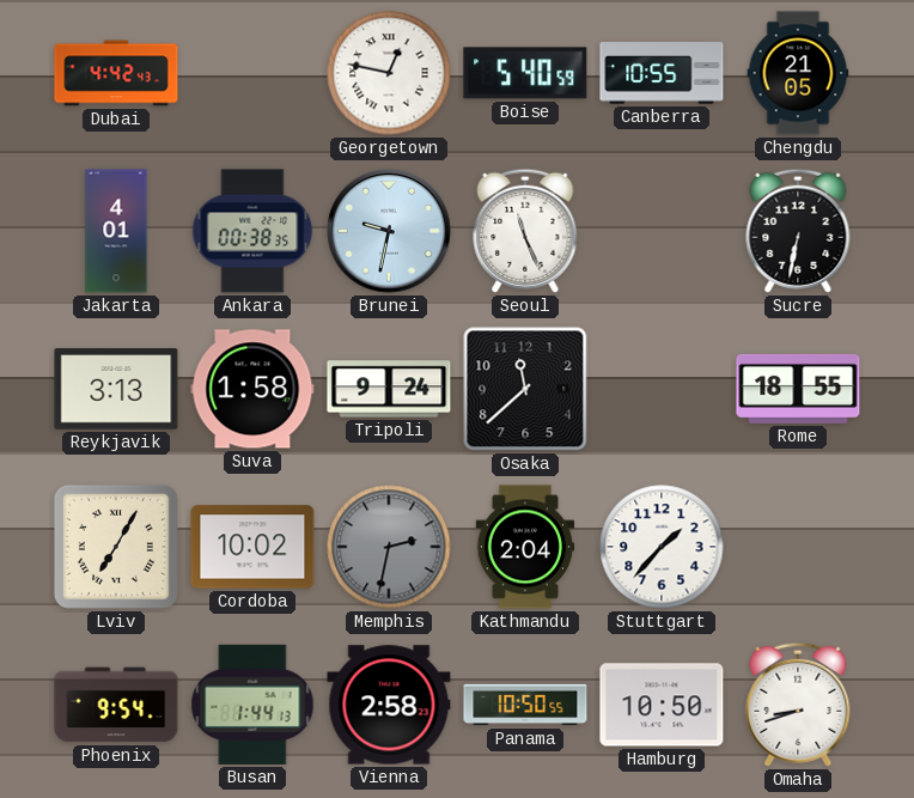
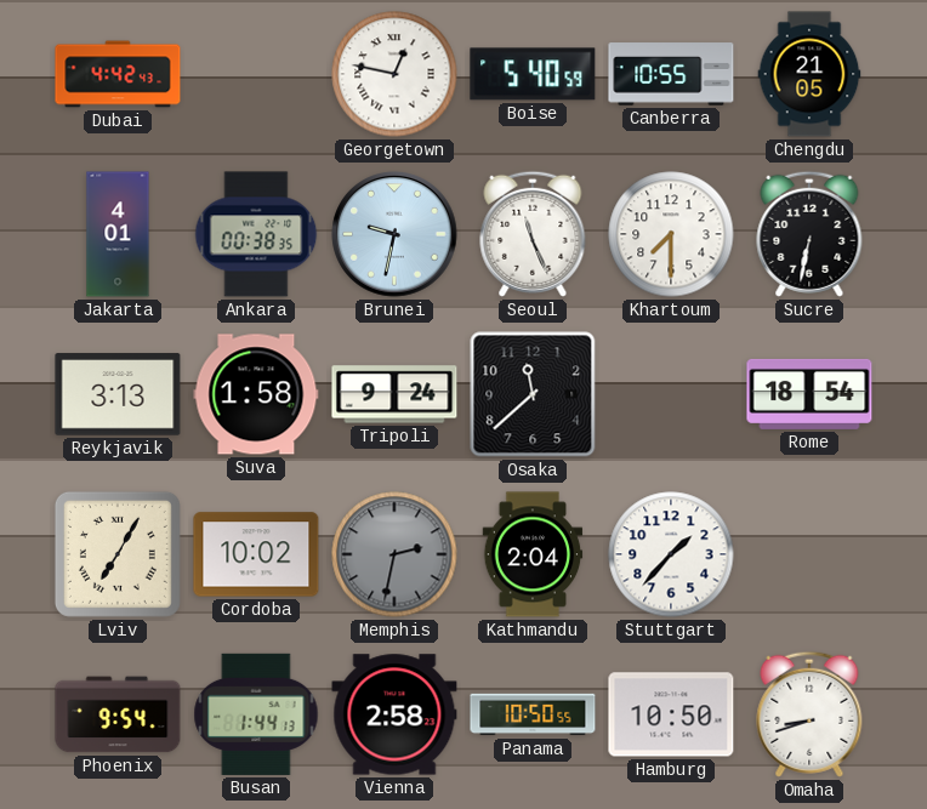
Khartoum: none -> 7:30 (671, 234)
Rome: 18:55 -> 18:54 (809, 394)
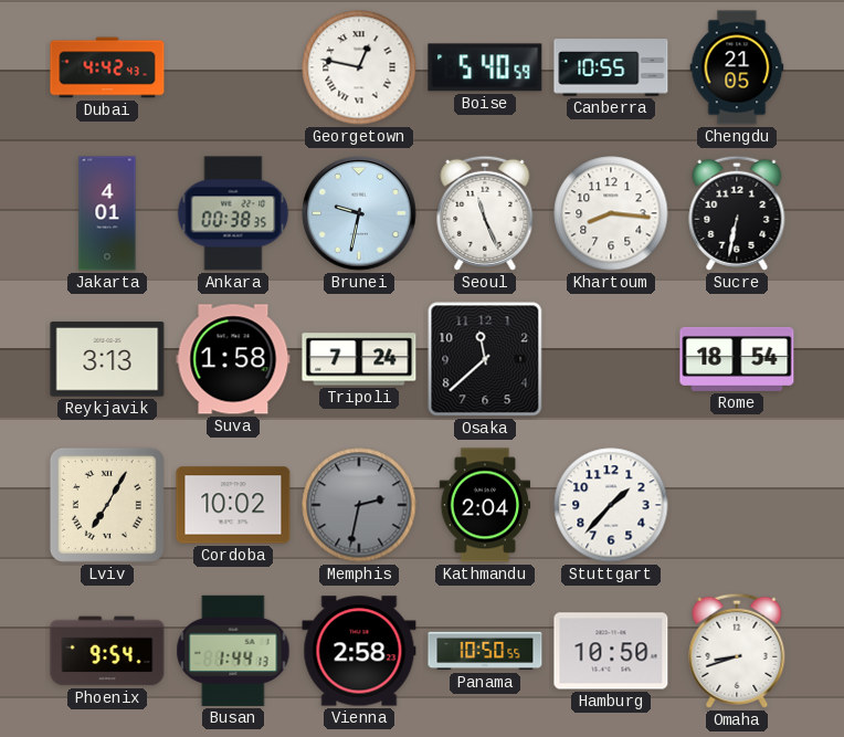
Khartoum: 7:30 -> 8:16 (611, 213)
Tripoli: 9:24 -> 7:24 (359, 359)
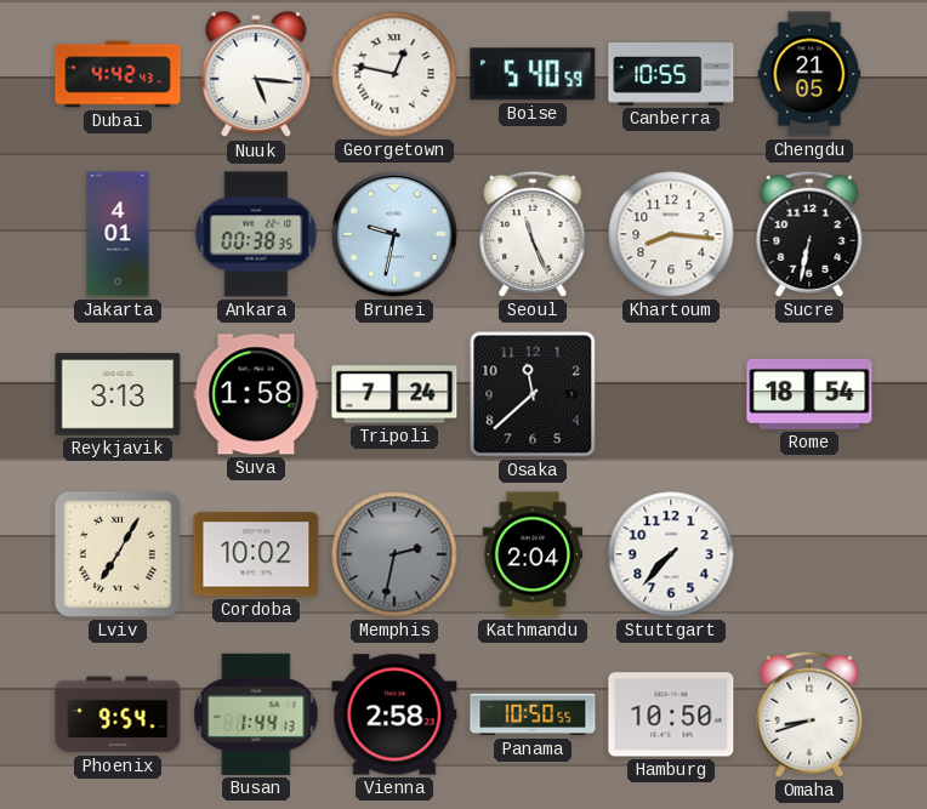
Nuuk: none -> 5:16 (256, 75)
Stuttgart: 1:37 -> 7:37 (671, 554)
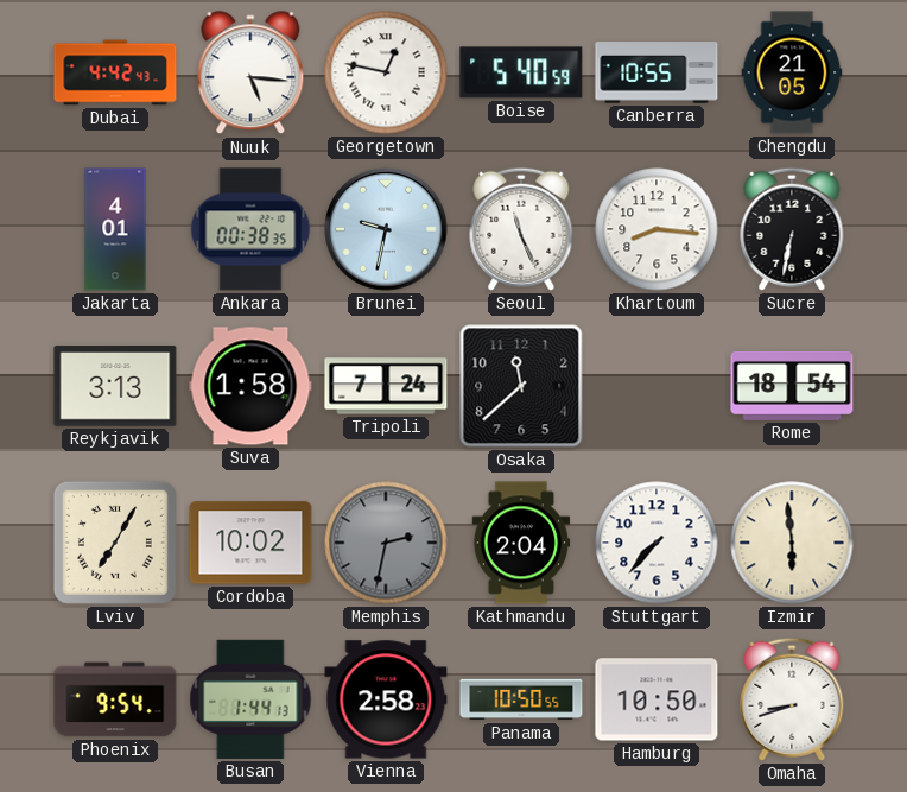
Izmir: none -> 5:59 (792, 543)
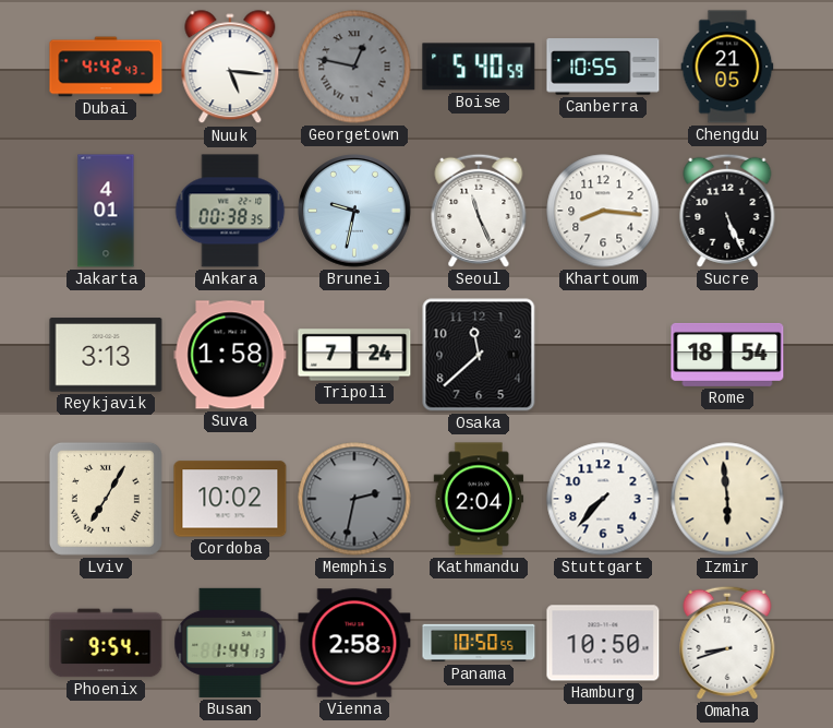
Georgetown dial: white -> grey (354, 67)
Sucre: 6:32 -> 5:26 (727, 211)
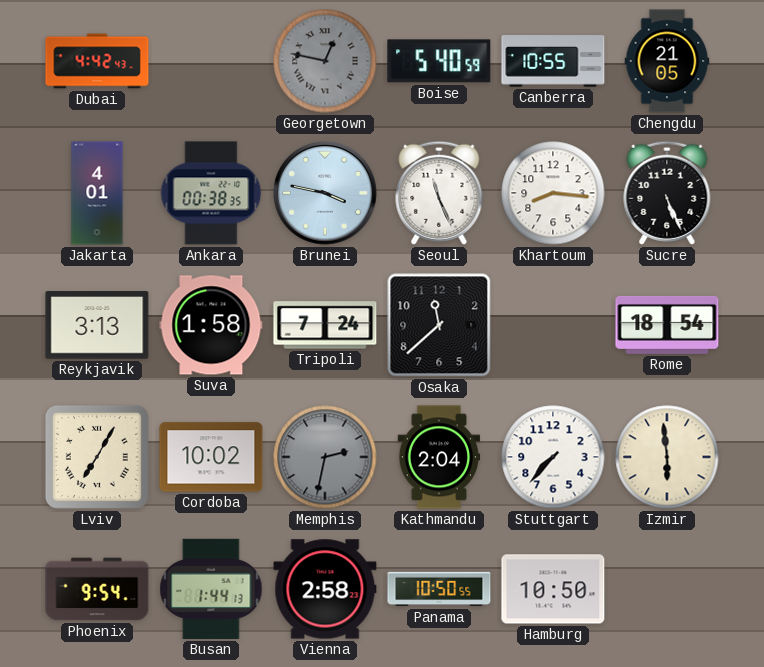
Nuuk: 5:16 -> none (230, 68)
Brunei: 9:32 -> 3:47 (325, 193)
Omaha: 8:42 -> none (727, 643)
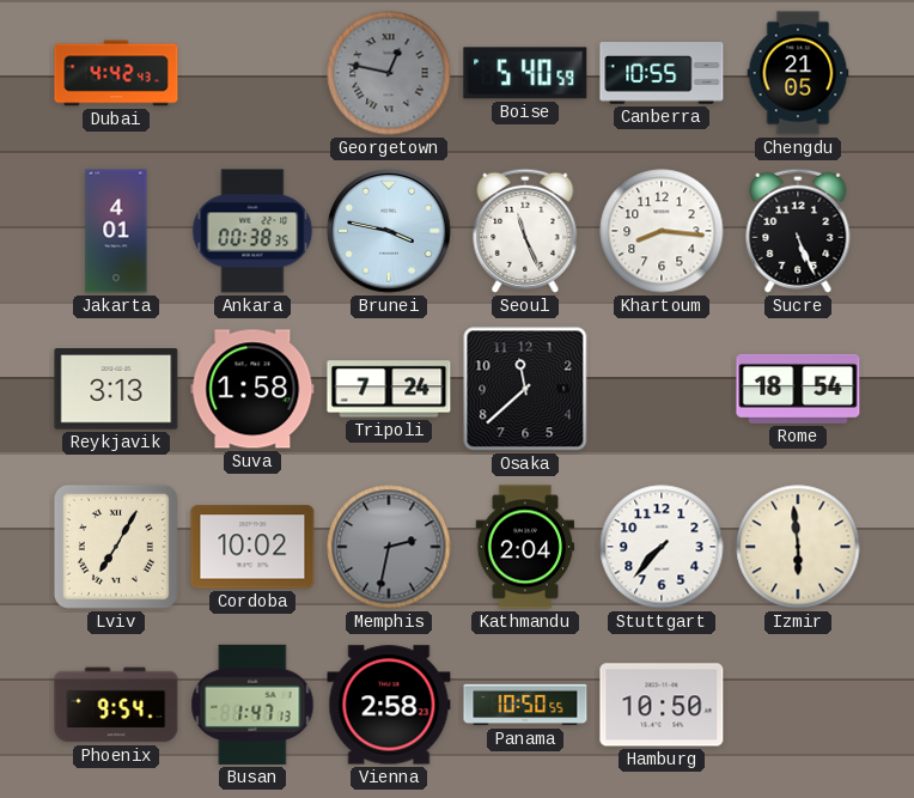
Busan: 1:44 -> 1:47 (252, 705)
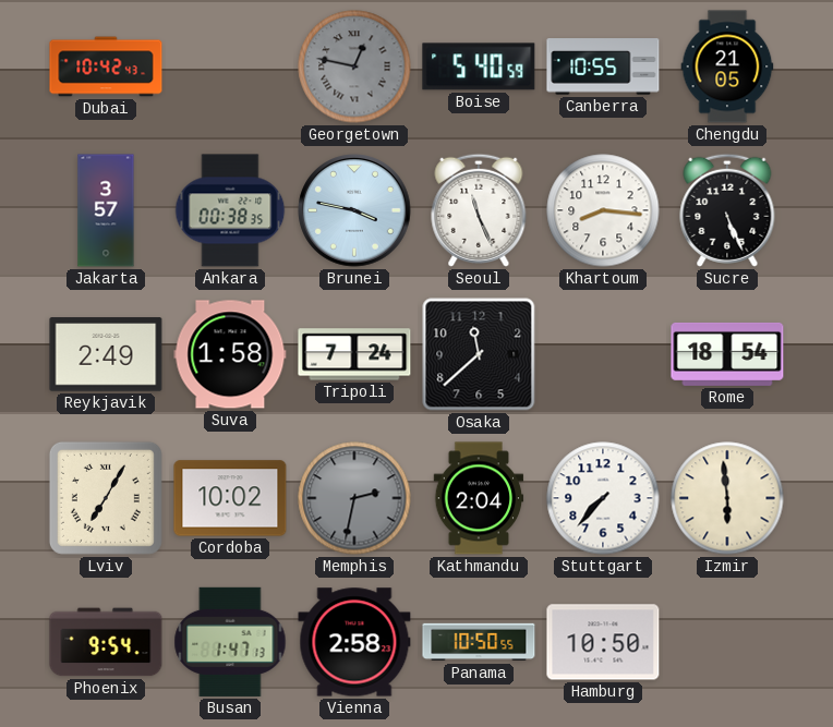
Dubai: 4:42 -> 10:42 (106, 66)
Jakarta: 4:01 -> 3:57 (106, 210)
Reykjavik: 3:13 -> 2:49 (106, 354)
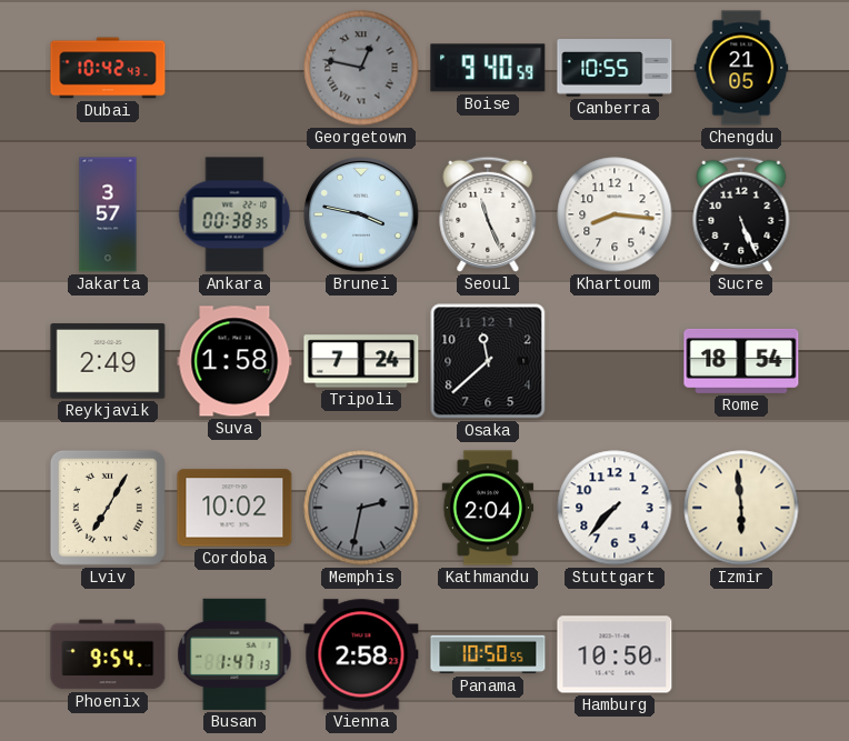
Boise: 5:40 -> 9:40 (488, 68)
